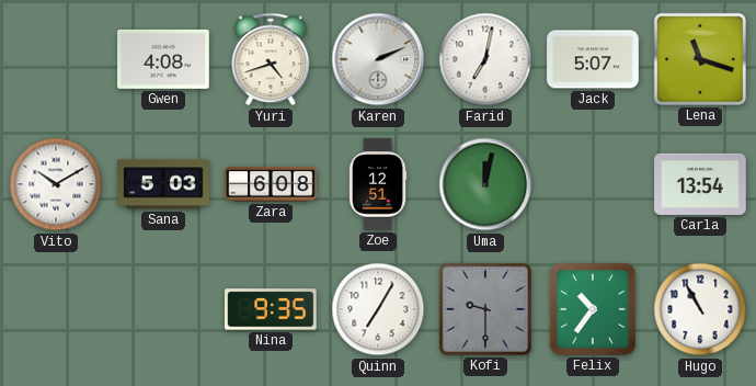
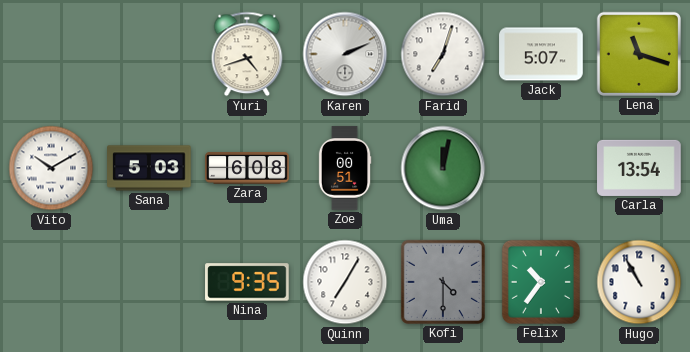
Gwen: 4:08 -> none (163, 59)
Farid: 7:02 -> 7:03 (443, 54)
Zoe: 12:51 -> 00:51 (345, 168)
Kofi: 9:30 -> 4:30 (443, 282)
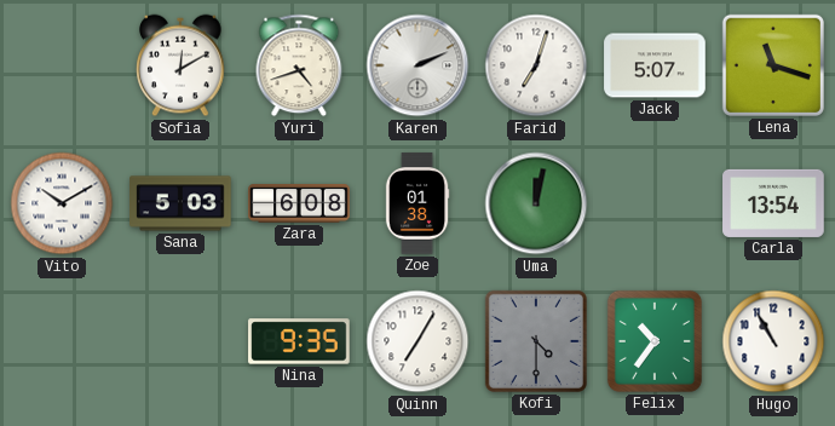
Sofia: none -> 12:10 (180, 65)
Zoe: 00:51 -> 01:38 (417, 203)
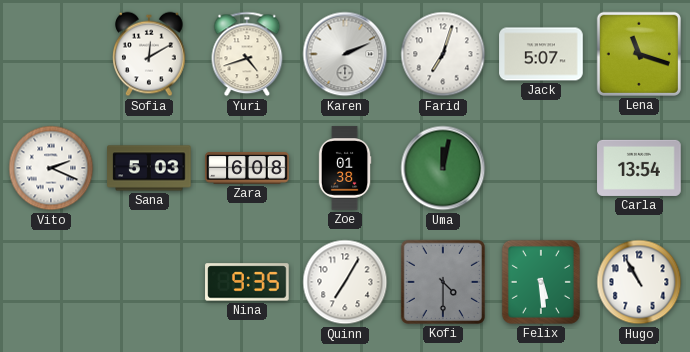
Vito: 10:10 -> 2:19 (51, 168)
Felix: 10:36 -> 5:29 (541, 282)
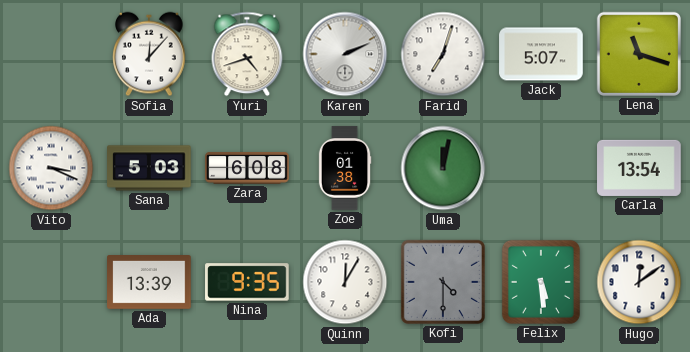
Sofia: 12:10 -> 12:07 (149, 54)
Vito: 2:19 -> 3:19 (51, 168)
Ada: none -> 13:39 (149, 283)
Quinn: 7:05 -> 12:05 (345, 282)
Hugo: 10:55 -> 12:09 (639, 282)
